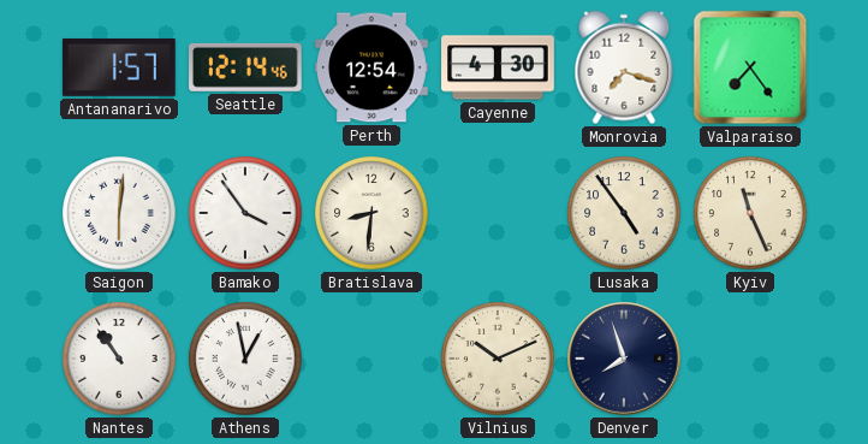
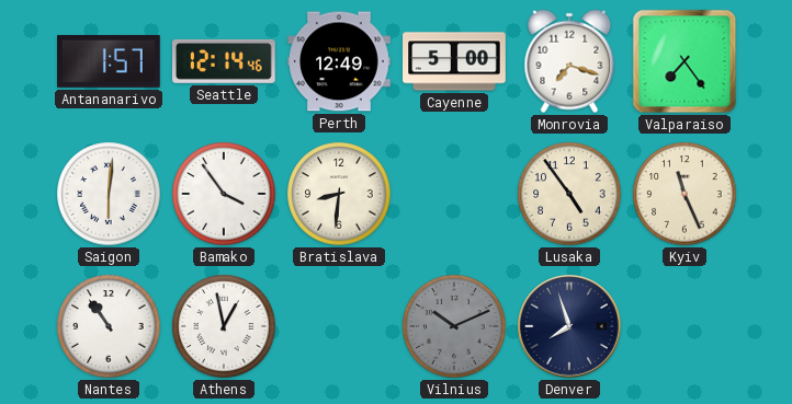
Perth: 12:54 -> 12:49 (339, 61)
Cayenne: 4:30 -> 5:00 (454, 61)
Vilnius dial: cream -> grey (454, 326)
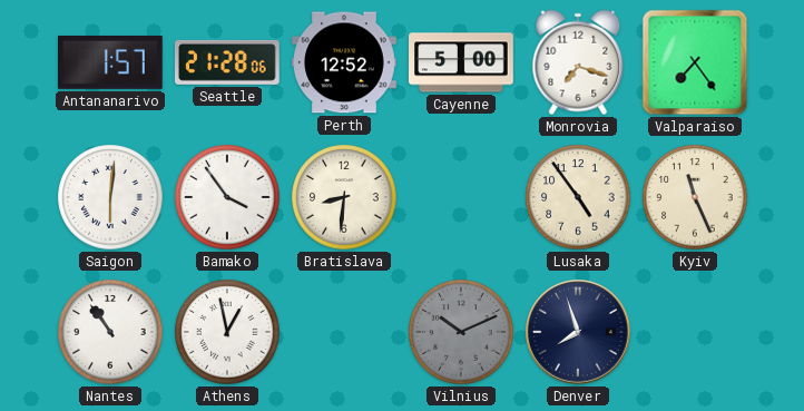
Seattle: 12:14 -> 21:28 (228, 62)
Perth: 12:49 -> 12:52 (344, 62)
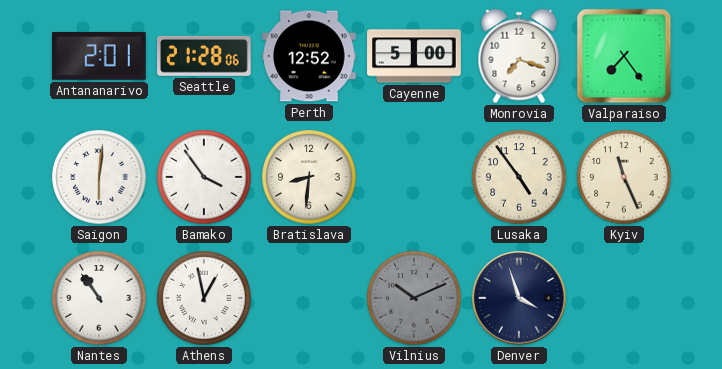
Antananarivo: 1:57 -> 2:01 (100, 56)
Denver: 7:57 -> 3:57 (519, 298)
